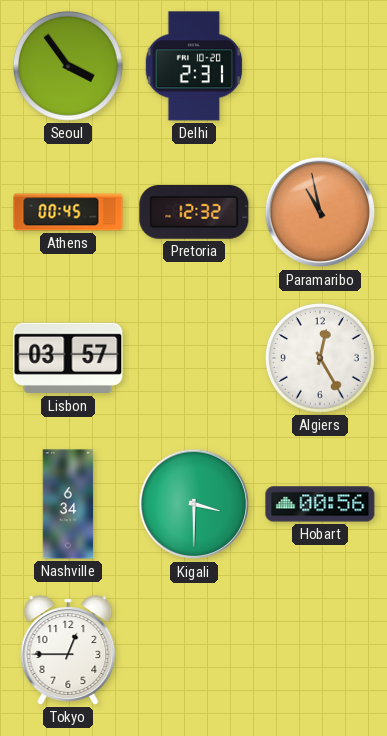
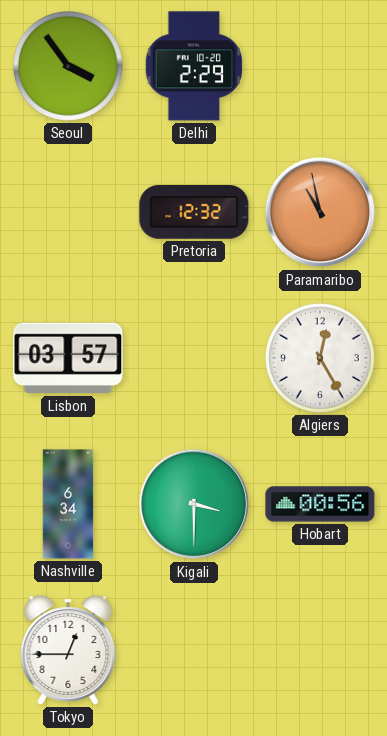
Delhi: 2:31 -> 2:29 (194, 66)
Athens: 00:45 -> none (68, 212)
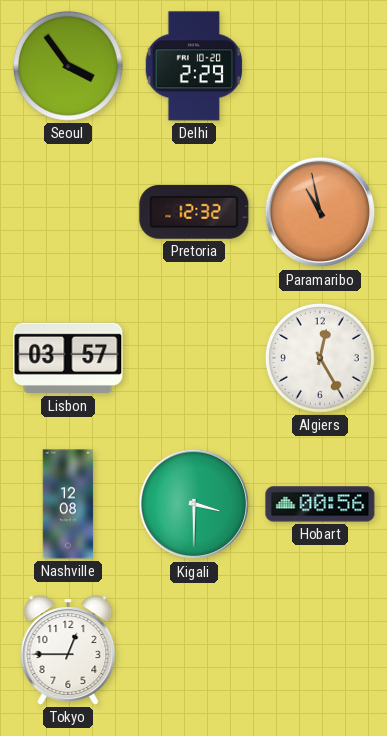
Nashville: 6:34 -> 12:08 (68, 504)
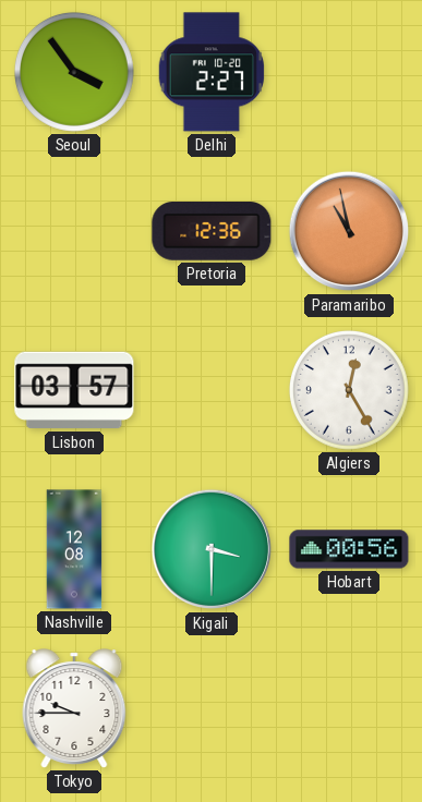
Delhi: 2:29 -> 2:27 (212, 72)
Pretoria: 12:32 -> 12:36 (212, 232)
Tokyo: 12:45 -> 9:45 (74, 708)
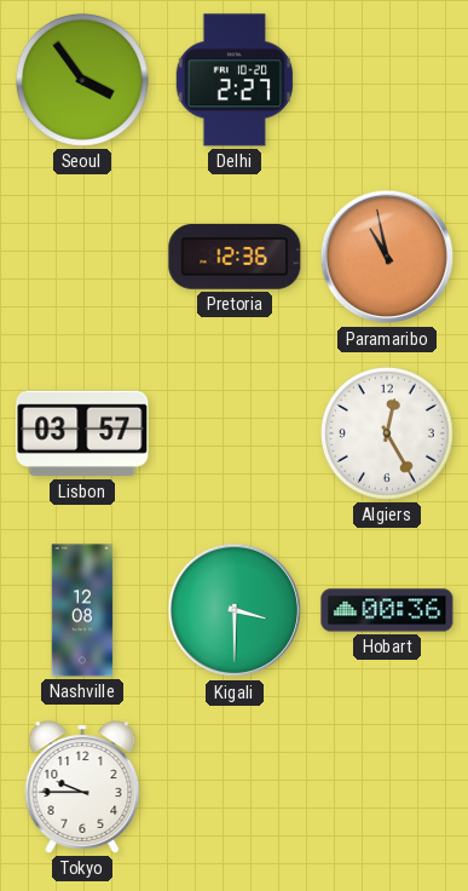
Hobart: 00:56 -> 00:36 (387, 610)
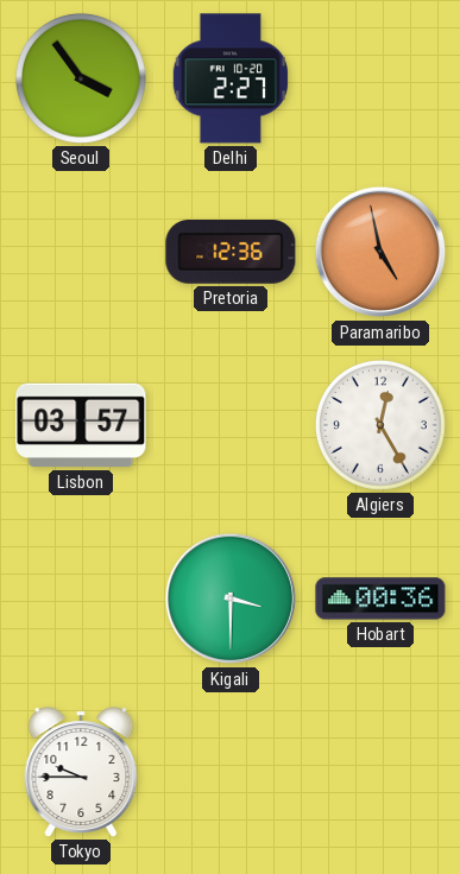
Paramaribo: 10:58 -> 4:58 (380, 252)
Nashville: 12:08 -> none (82, 610)
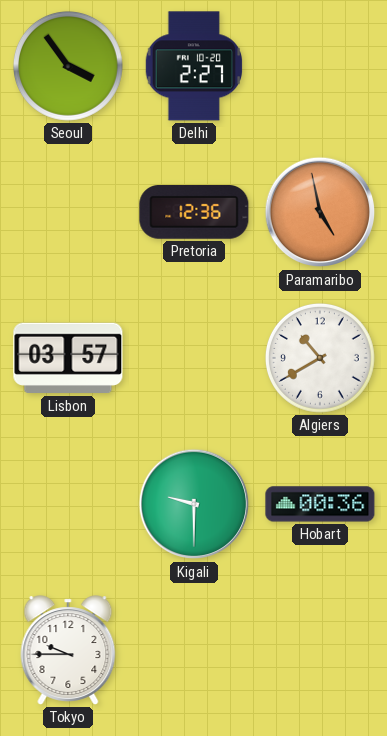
Algiers: 12:25 -> 10:40 (320, 358)
Kigali: 3:30 -> 9:30 (194, 504)
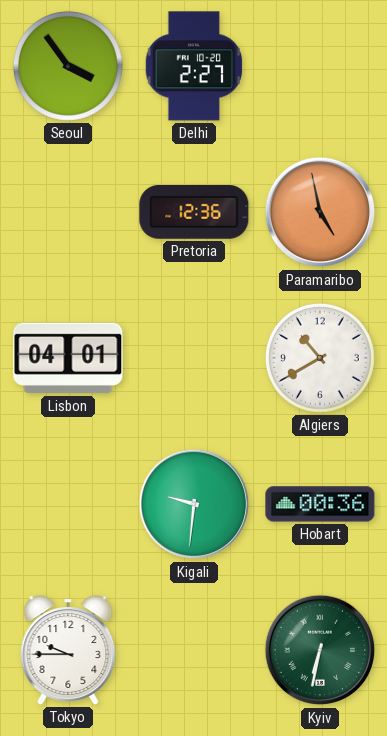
Lisbon: 03:57 -> 04:01 (68, 358)
Kigali: 9:30 -> 9:31 (194, 504)
Kyiv: none -> 6:32 (320, 650)
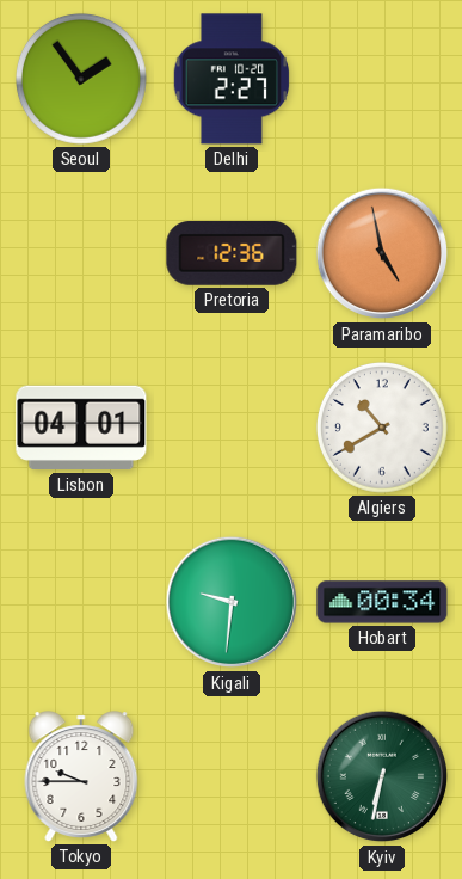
Seoul: 3:54 -> 1:54 (81, 79)
Hobart: 00:36 -> 00:34 (382, 602)
